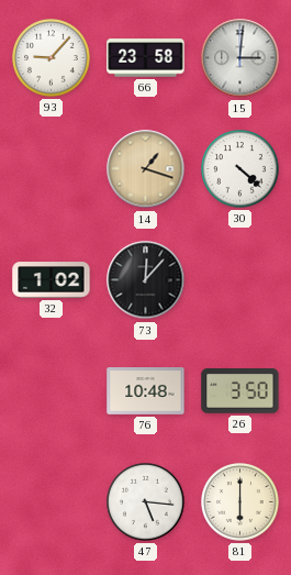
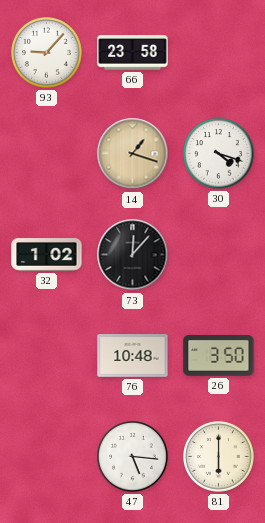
15: 3:01 -> none (240, 58)
30: 4:22 -> 4:18 (219, 154)
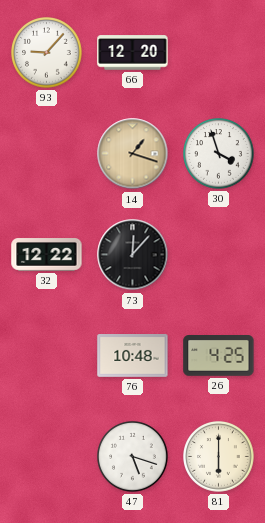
66: 23:58 -> 12:20 (133, 53)
30: 4:18 -> 3:57 (219, 154)
32: 1:02 -> 12:22 (47, 255)
26: 3:50 -> 4:25 (219, 356)
47: 5:16 -> 5:18 (133, 457)
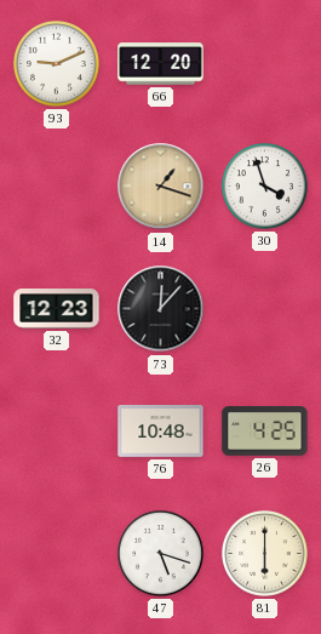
93: 9:07 -> 9:11 (57, 64)
32: 12:22 -> 12:23 (57, 309)
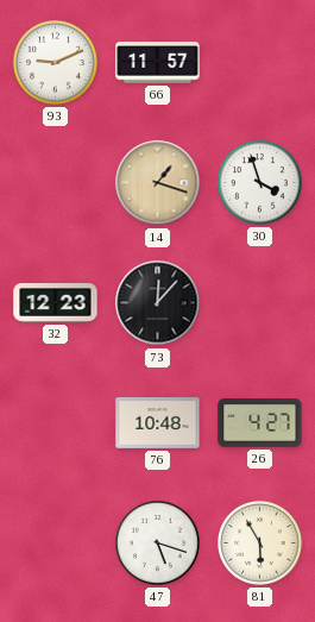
66: 12:20 -> 11:57 (158, 63)
26: 4:25 -> 4:27 (260, 423)
81: 6:00 -> 5:55 (260, 544)
